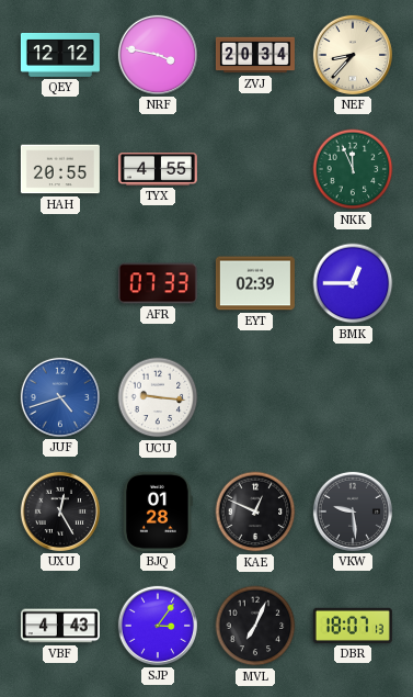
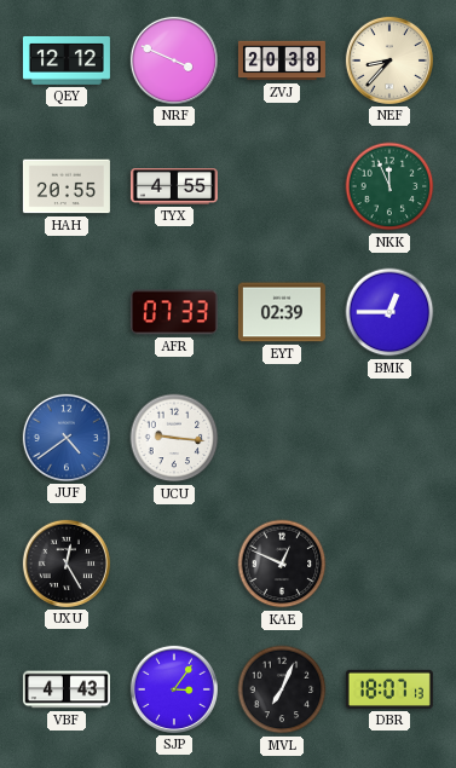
NRF: 3:47 -> 3:49 (174, 60)
ZVJ: 20:34 -> 20:38 (282, 60)
JUF: 4:42 -> 4:39 (67, 438)
BJQ: 01:28 -> none (158, 511)
VKW: 9:29 -> none (353, 511)
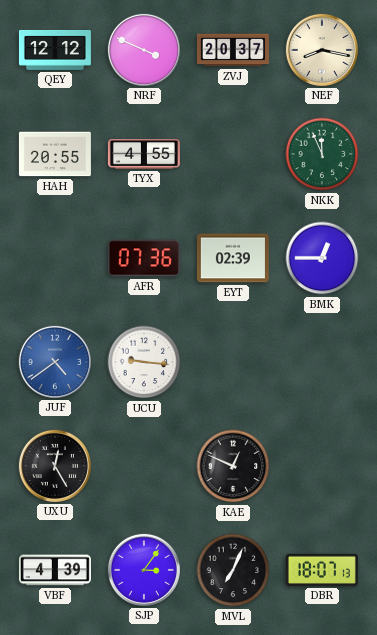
ZVJ: 20:38 -> 20:37 (233, 50)
NEF: 8:37 -> 8:17 (322, 50)
AFR: 07:33 -> 07:36 (144, 258)
VBF: 4:43 -> 4:39 (55, 570)
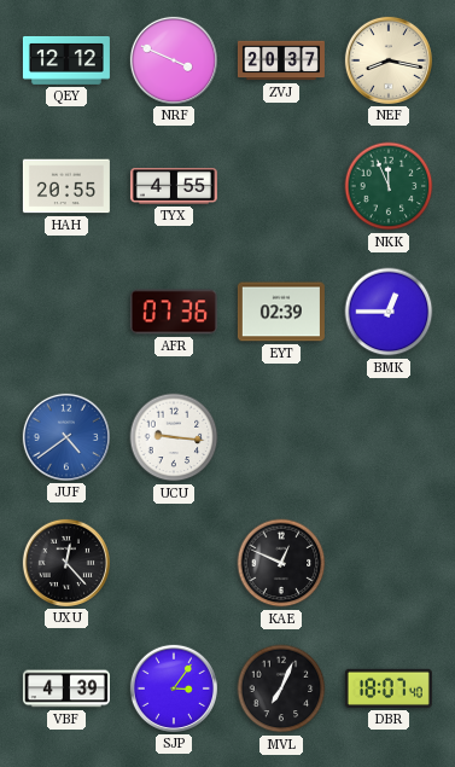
UXU: 12:25 -> 12:23 (66, 563)
DBR: 18:07:13 -> 18:07:40 (389, 688)
